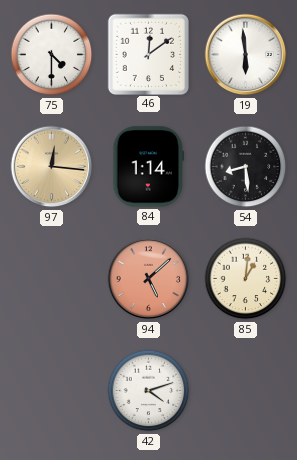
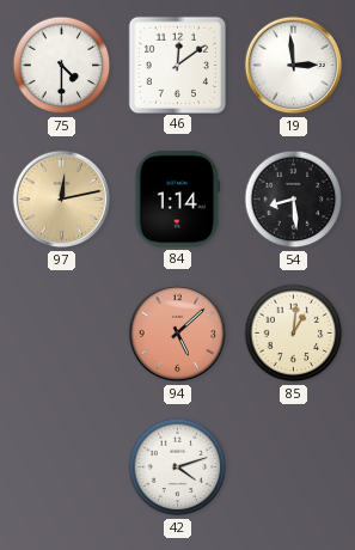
19: 5:59 -> 2:59 (294, 66)
97: 12:16 -> 12:13 (62, 200)
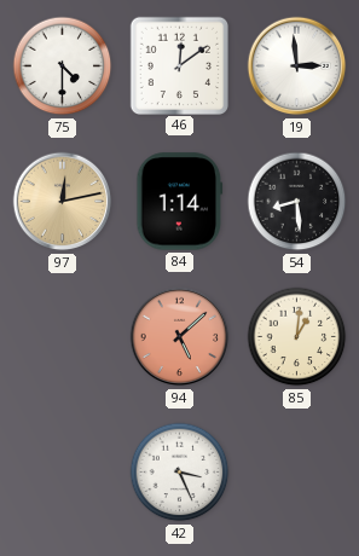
42: 4:12 -> 3:26 (180, 473)
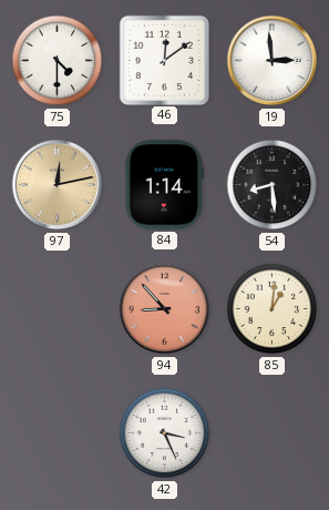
94: 5:08 -> 8:53 (165, 309)
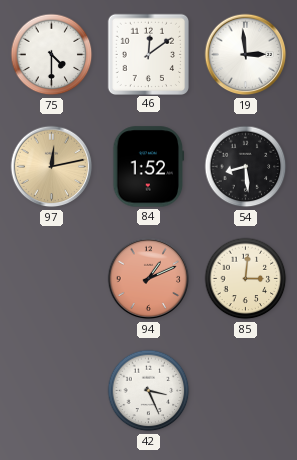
84: 1:14 -> 1:52 (149, 167)
94: 8:53 -> 1:11 (149, 279)
85: 1:01 -> 3:01 (246, 279)
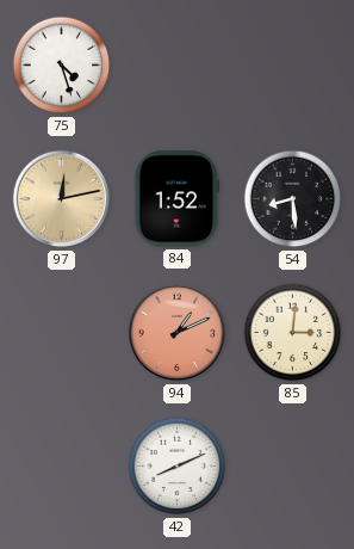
75: 4:30 -> 4:27 (62, 66)
46: 12:09 -> none (148, 54)
19: 2:59 -> none (246, 55)
42: 3:26 -> 8:11 (178, 467)
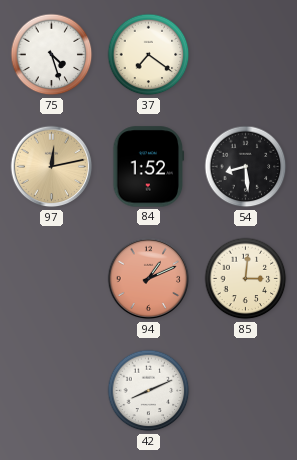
37: none -> 7:21 (149, 55)
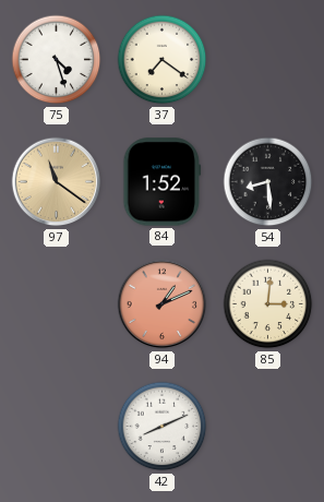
97: 12:13 -> 11:21 (57, 182)
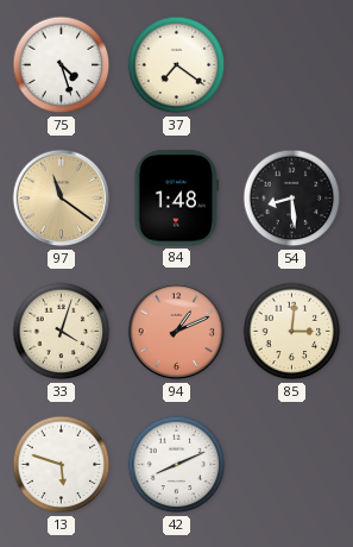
84: 1:52 -> 1:48 (177, 199)
33: none -> 4:03 (62, 332)
13: none -> 5:48 (62, 465)
